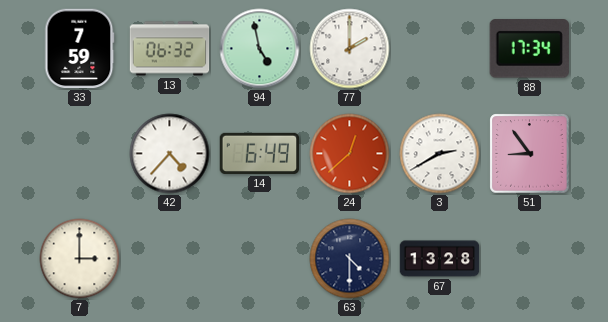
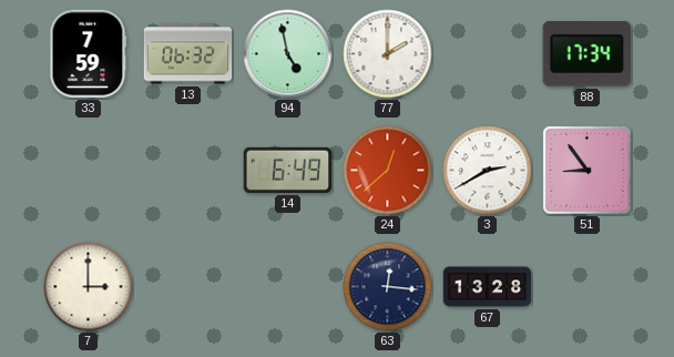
42: 4:37 -> none (170, 154)
63: 4:30 -> 12:16 (388, 287)
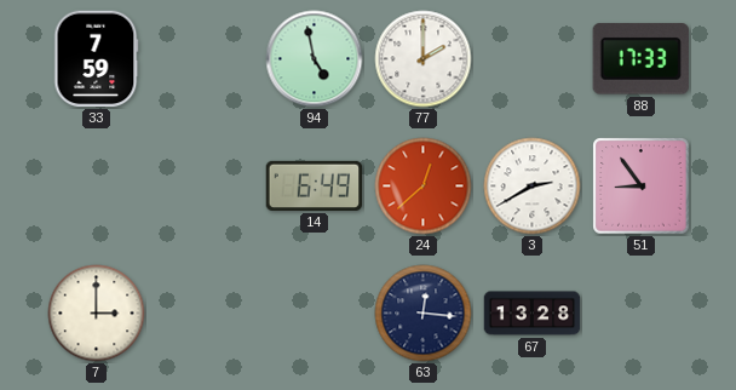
13: 06:32 -> none (188, 54)
88: 17:34 -> 17:33 (640, 59)
